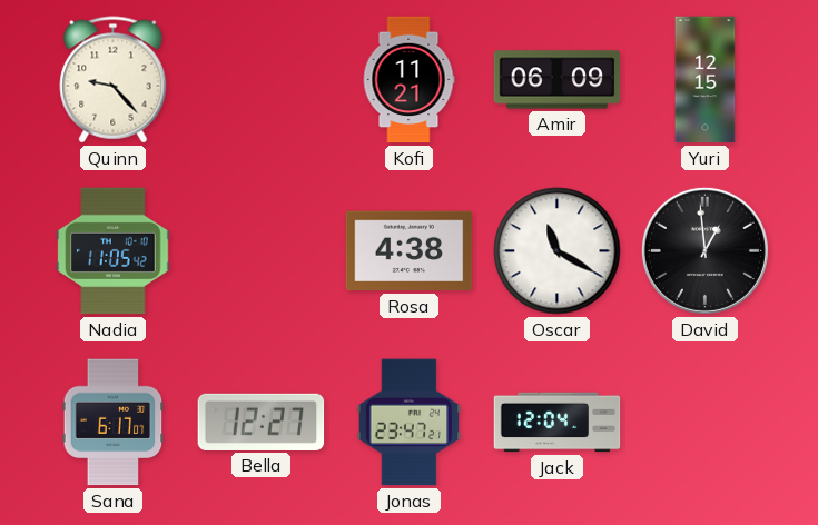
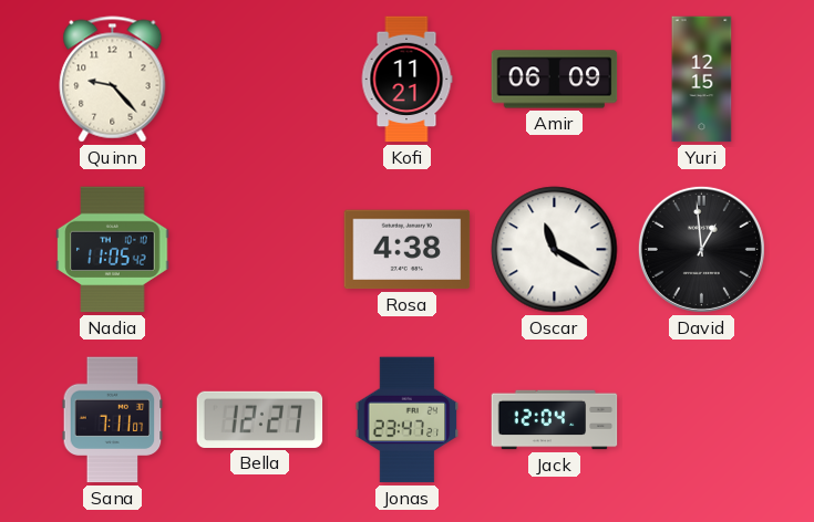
Sana: 6:17 -> 7:11 (113, 420)
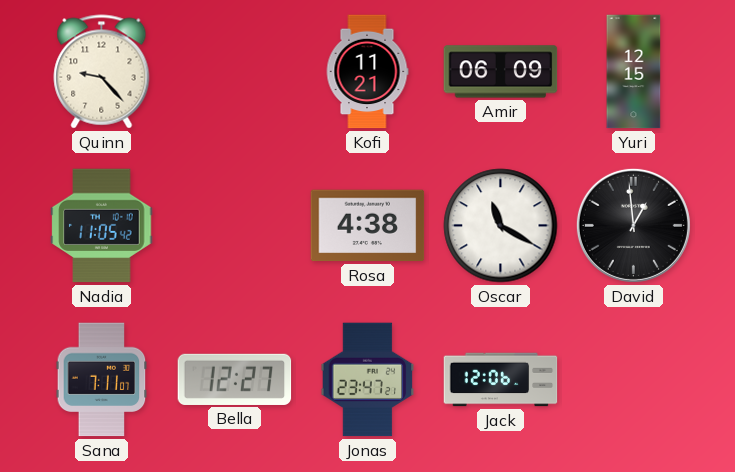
Jack: 12:04 -> 12:06 (501, 380)
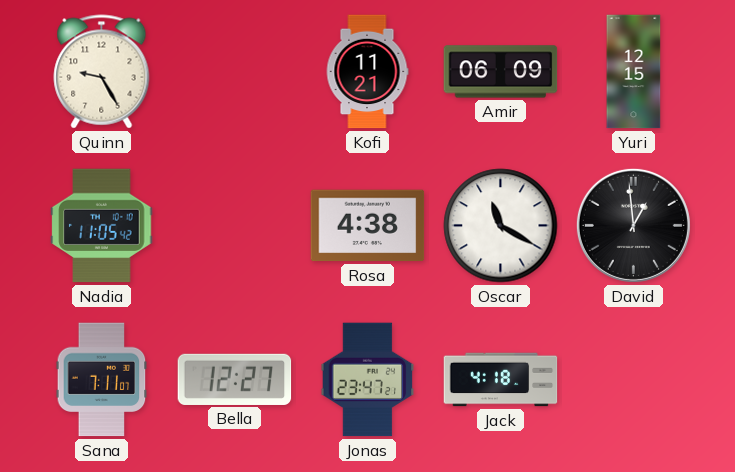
Quinn: 9:23 -> 9:25 (102, 72)
Jack: 12:06 -> 4:18 (501, 380)
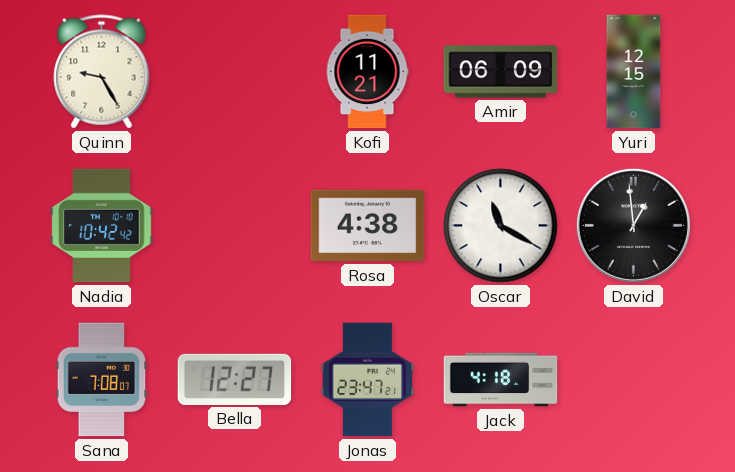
Nadia: 11:05 -> 10:42 (102, 226)
Sana: 7:11 -> 7:08 (102, 380)
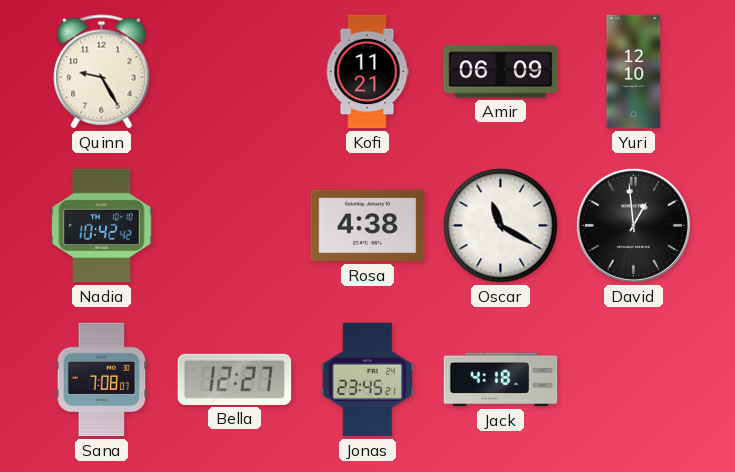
Yuri: 12:15 -> 12:10 (634, 72)
Jonas: 23:47 -> 23:45 (368, 380)
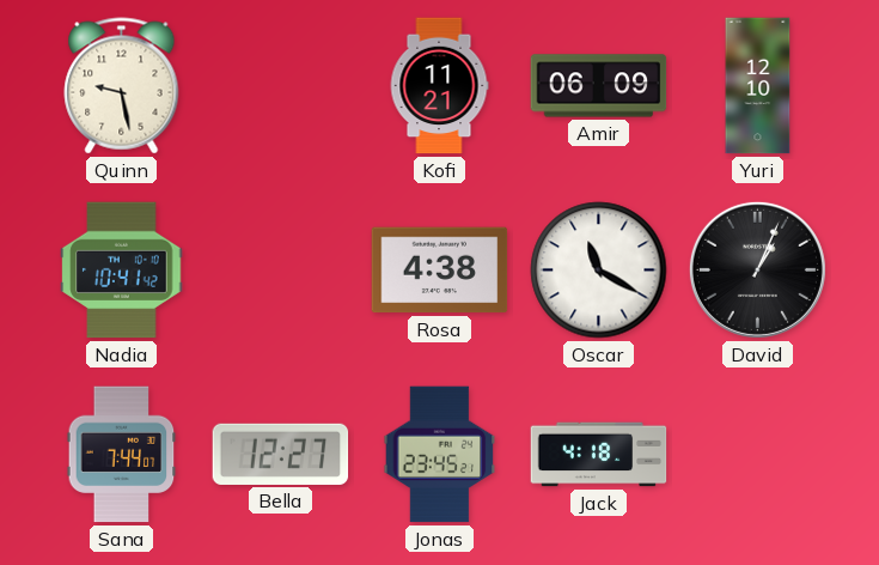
Quinn: 9:25 -> 9:28 (122, 86)
Nadia: 10:42 -> 10:41 (122, 271)
David: 12:59 -> 1:04 (757, 269)
Sana: 7:08 -> 7:44 (122, 455)
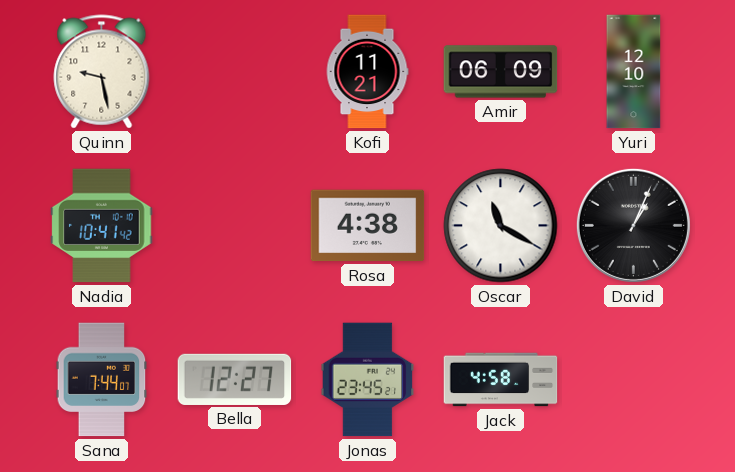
Jack: 4:18 -> 4:58 (501, 380)
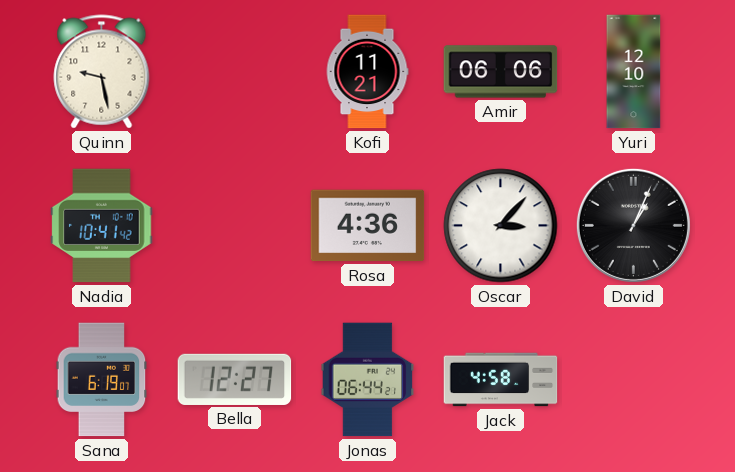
Amir: 06:09 -> 06:06 (501, 72)
Rosa: 4:38 -> 4:36 (368, 226)
Oscar: 11:20 -> 3:07 (501, 226)
Sana: 7:44 -> 6:19 (102, 380)
Jonas: 23:45 -> 06:44 (368, 380)
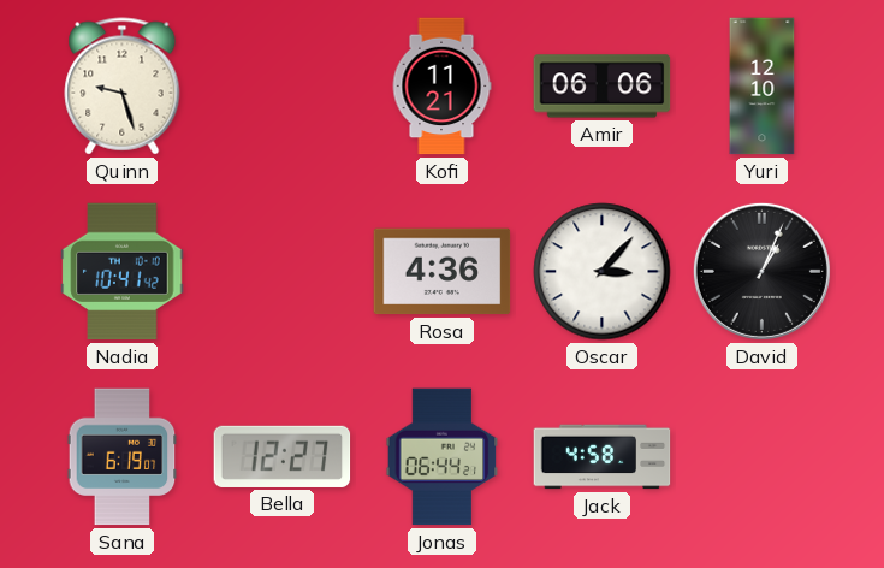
Quinn: 9:28 -> 9:27 (123, 87)
